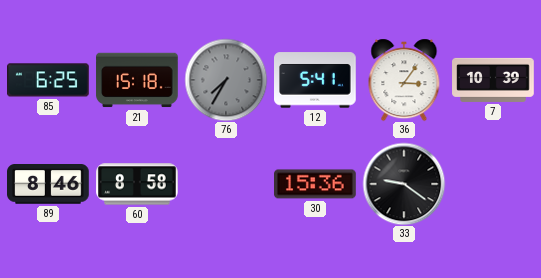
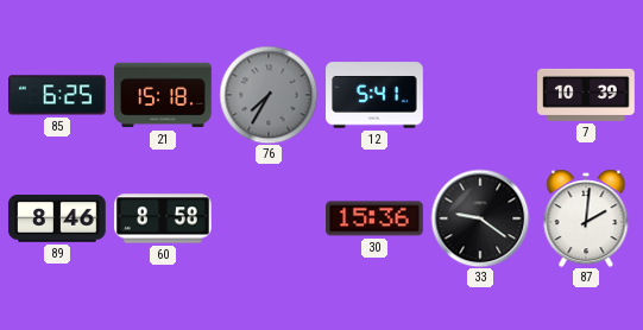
36: 3:06 -> none (404, 80)
87: none -> 2:01 (586, 218)
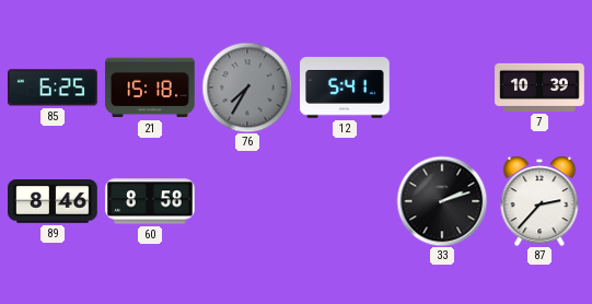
30: 15:36 -> none (374, 218)
33: 9:21 -> 2:12 (442, 201)
87: 2:01 -> 2:37 (539, 201)
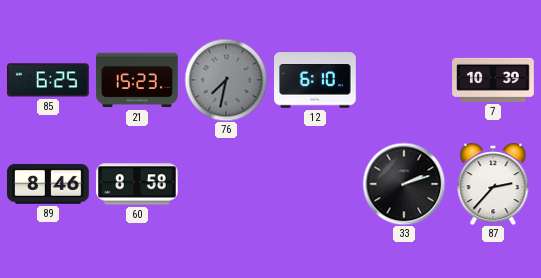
21: 15:18 -> 15:23 (137, 80)
76: 7:35 -> 7:32 (226, 80)
12: 5:41 -> 6:10 (316, 80)
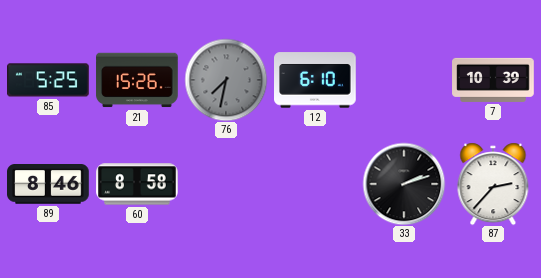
85: 6:25 -> 5:25 (49, 80)
21: 15:23 -> 15:26 (137, 80)
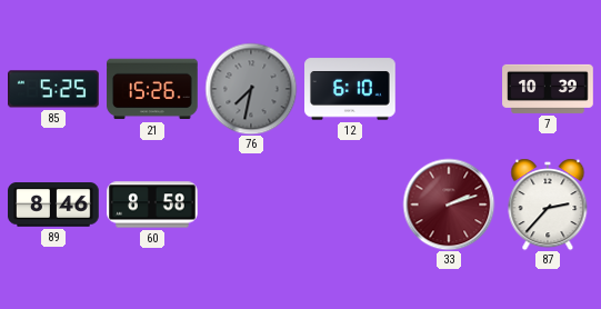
33 dial: black -> burgundy (449, 205)
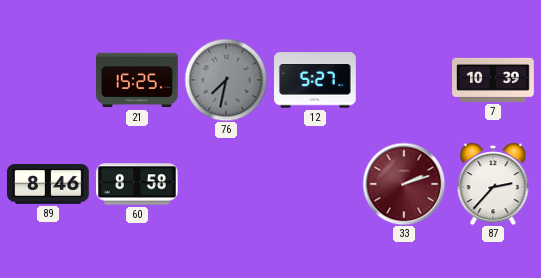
85: 5:25 -> none (54, 89)
21: 15:26 -> 15:25 (137, 80)
12: 6:10 -> 5:27 (316, 80)
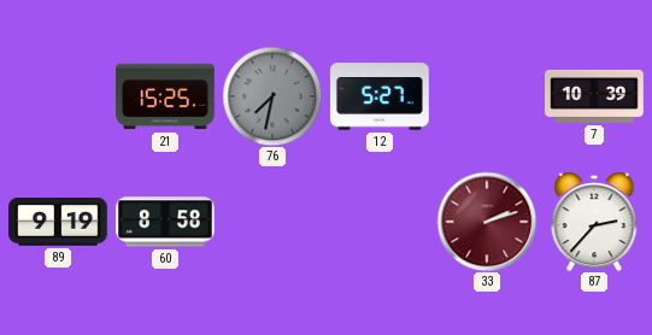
89: 8:46 -> 9:19 (59, 223)
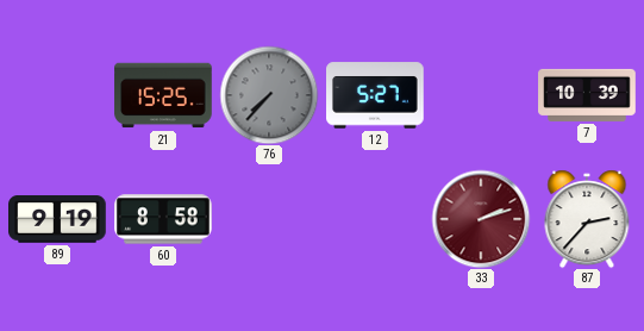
76: 7:32 -> 7:37 (269, 95)
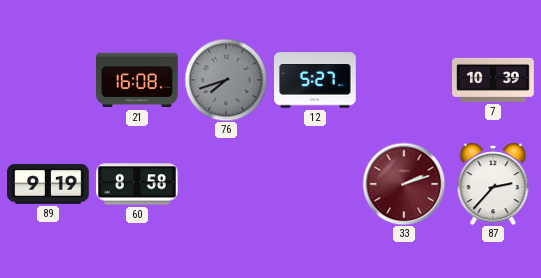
21: 15:25 -> 16:08 (137, 80)
76: 7:37 -> 7:42 (226, 80)
